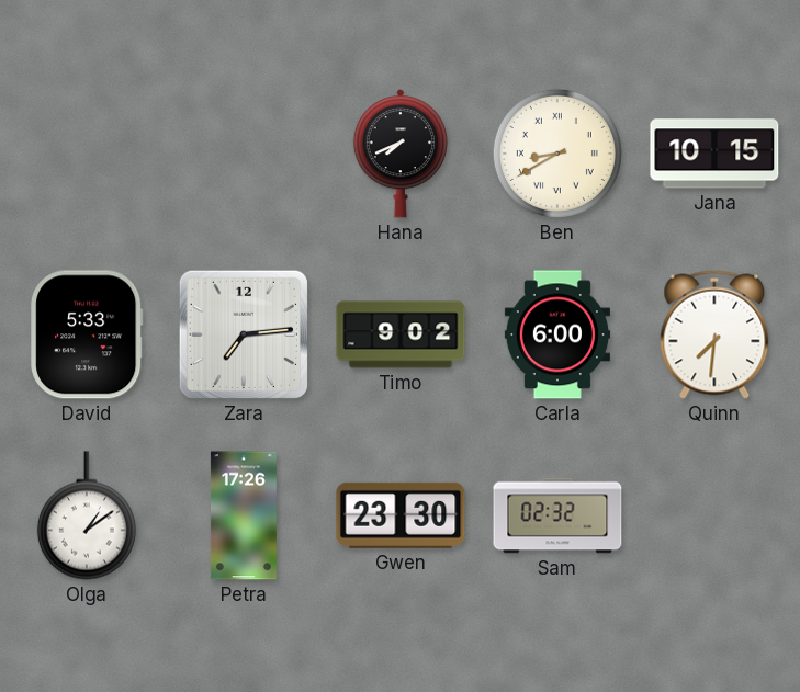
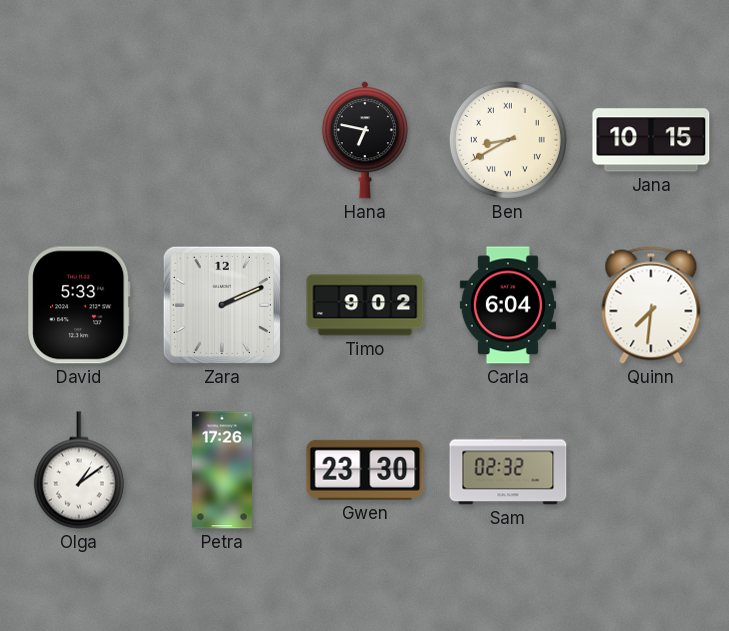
Hana: 7:41 -> 6:47 (365, 140)
Zara: 7:14 -> 2:11 (222, 305)
Carla: 6:00 -> 6:04 (508, 305)
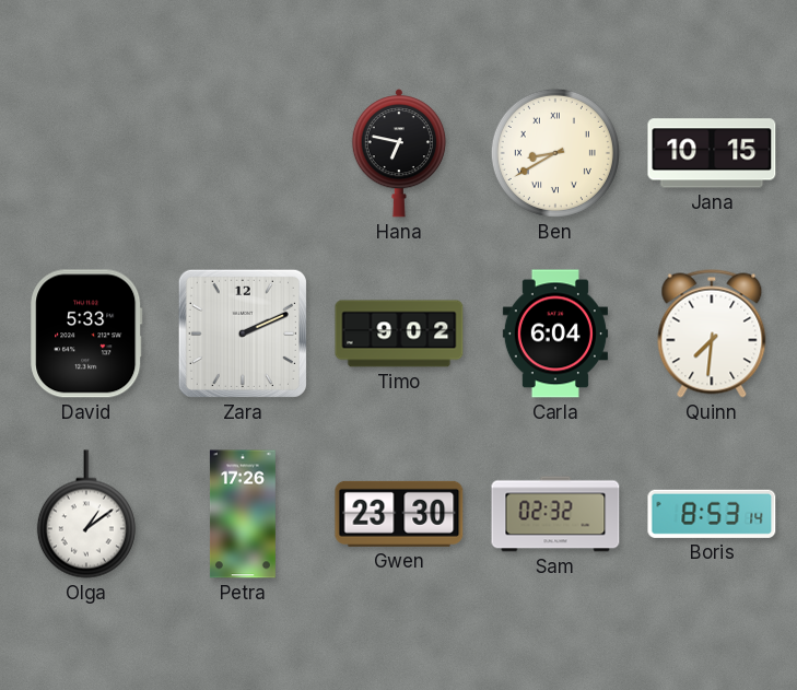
Boris: none -> 8:53 (712, 514)
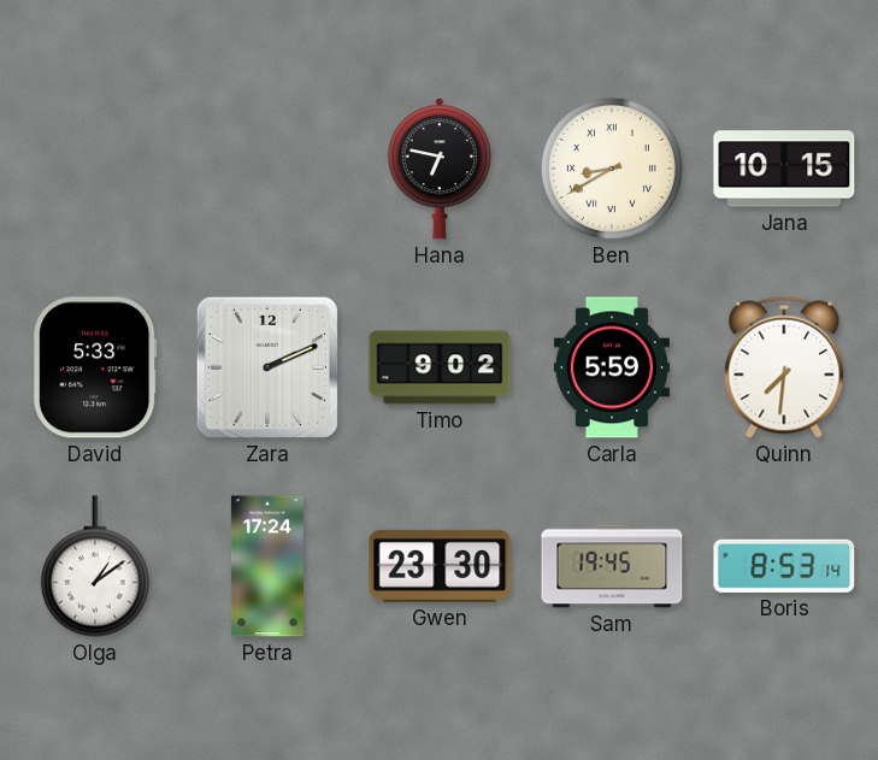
Carla: 6:04 -> 5:59 (612, 367)
Petra: 17:26 -> 17:24 (267, 566)
Sam: 02:32 -> 19:45 (612, 566)
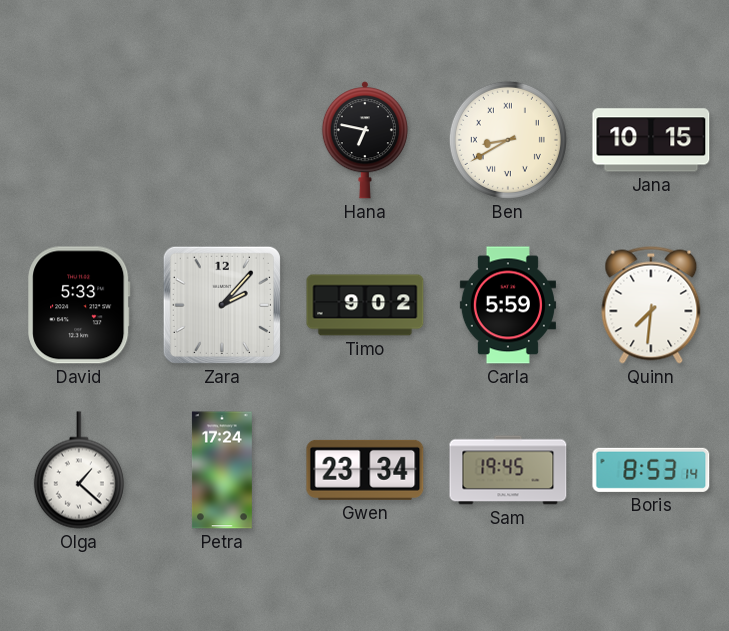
Zara: 2:11 -> 2:07 (222, 305)
Olga: 1:09 -> 1:22 (79, 470)
Gwen: 23:30 -> 23:34 (365, 470)
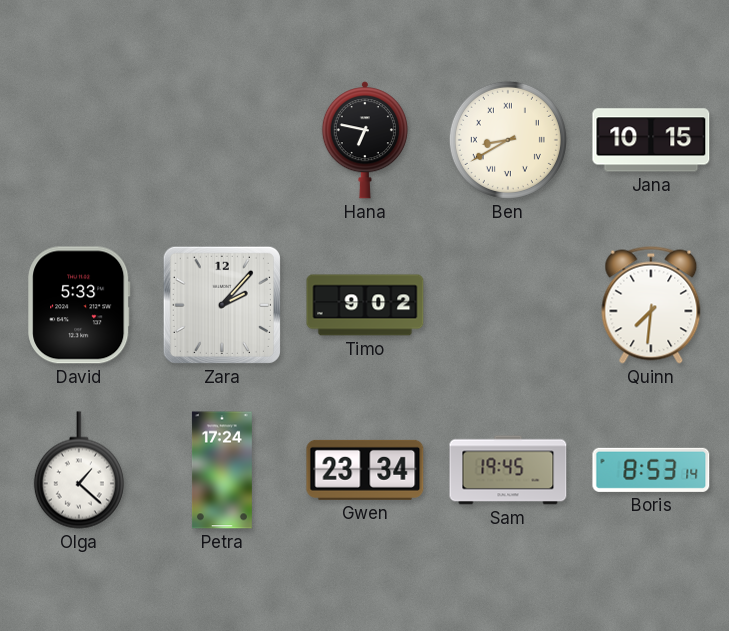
Carla: 5:59 -> none (508, 305)
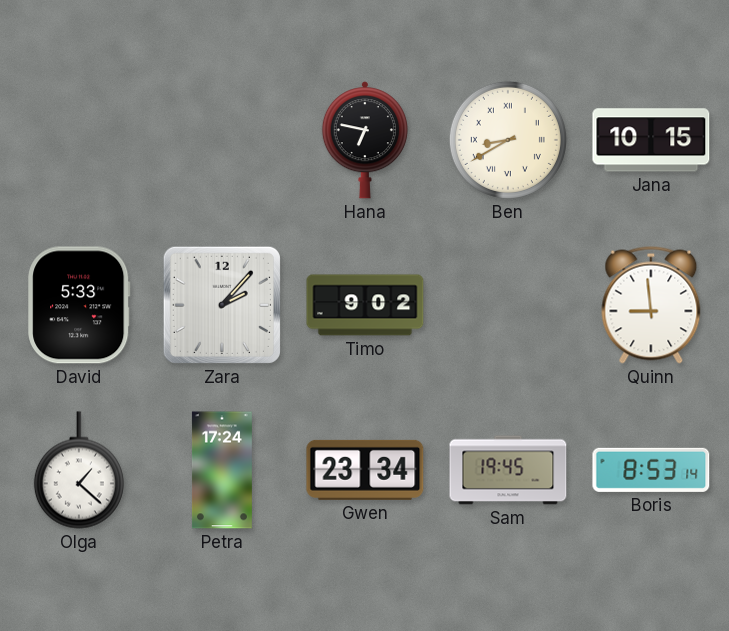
Quinn: 7:31 -> 8:59 (651, 305)
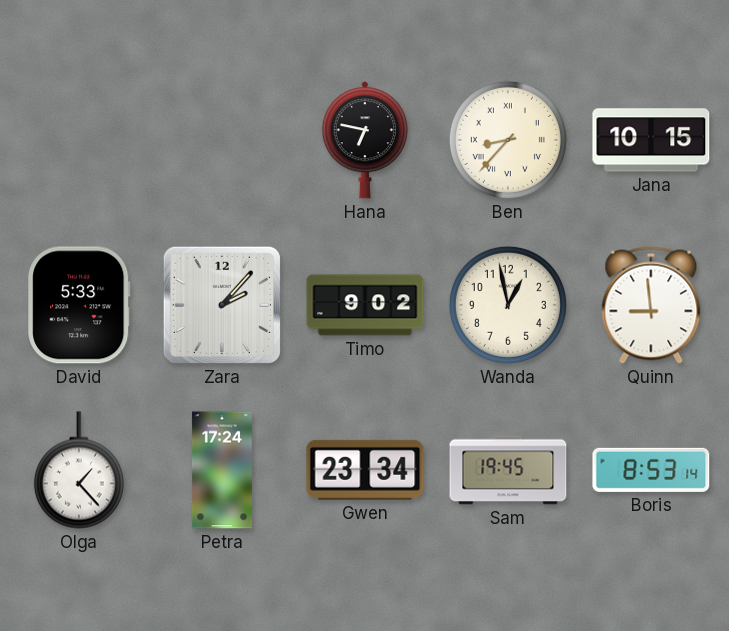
Ben: 8:40 -> 8:37 (508, 140)
Wanda: none -> 12:58 (508, 305)
Olga: 1:22 -> 1:23 (79, 470)
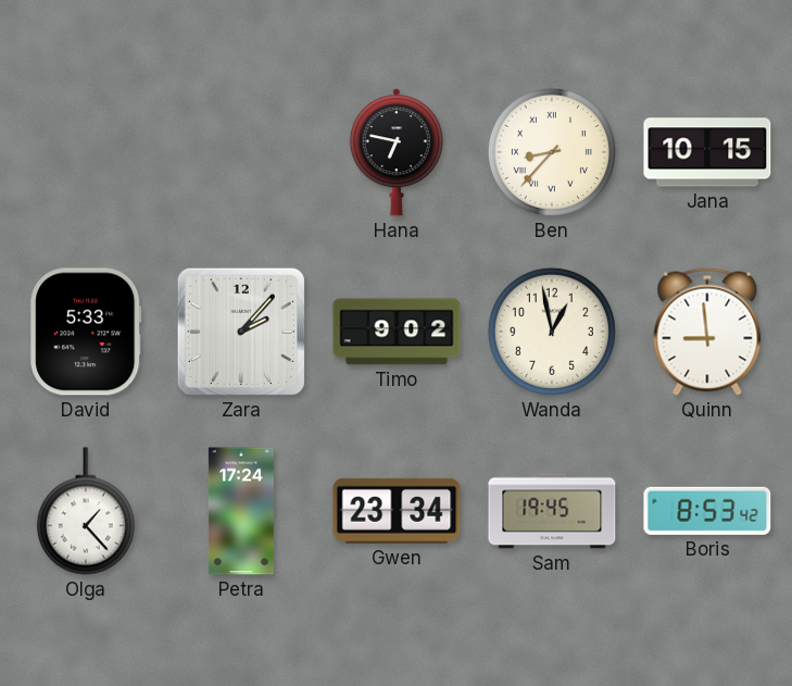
Boris: 8:53:14 -> 8:53:42 (707, 511)
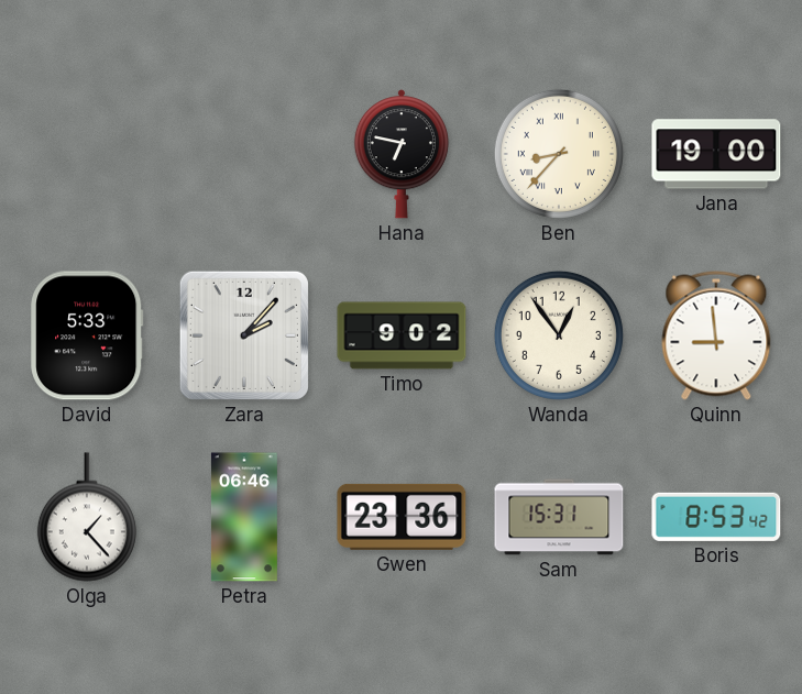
Jana: 10:15 -> 19:00 (716, 154)
Wanda: 12:58 -> 12:54 (559, 335)
Petra: 17:24 -> 06:46 (244, 517)
Gwen: 23:34 -> 23:36 (402, 517)
Sam: 19:45 -> 15:31 (559, 517)
